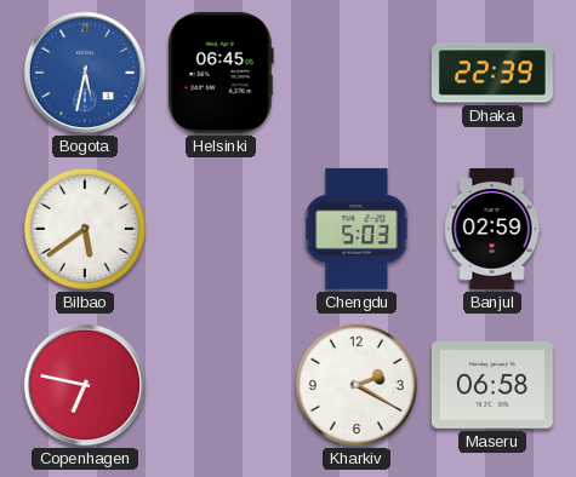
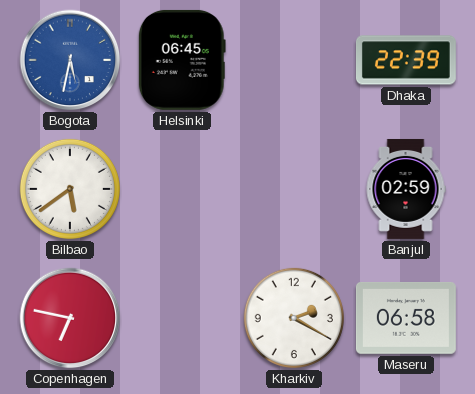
Chengdu: 5:03 -> none (357, 229)
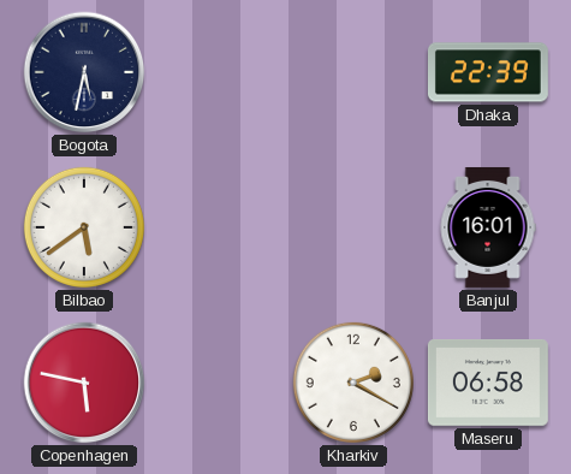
Bogota dial: blue -> navy (84, 72)
Helsinki: 06:45 -> none (182, 60)
Banjul: 02:59 -> 16:01 (488, 227)
Copenhagen: 6:47 -> 5:47 (84, 383)
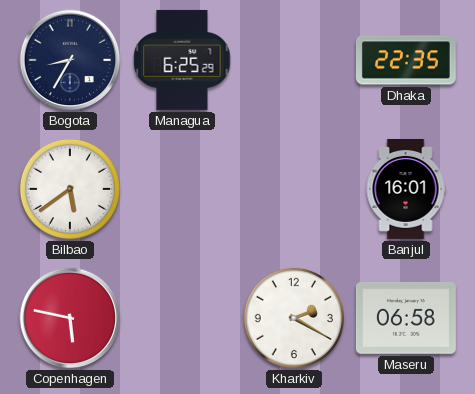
Bogota: 5:32 -> 8:35 (70, 60)
Managua: none -> 6:25 (182, 60)
Dhaka: 22:39 -> 22:35 (406, 60)
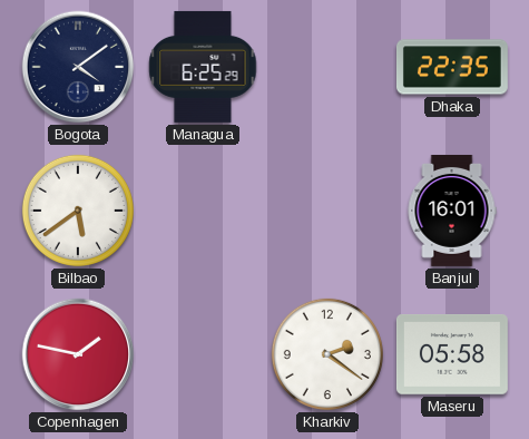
Bogota: 8:35 -> 4:09 (78, 67)
Copenhagen: 5:47 -> 1:47 (78, 354)
Kharkiv: 2:20 -> 2:21 (327, 354)
Maseru: 06:58 -> 05:58 (452, 355)
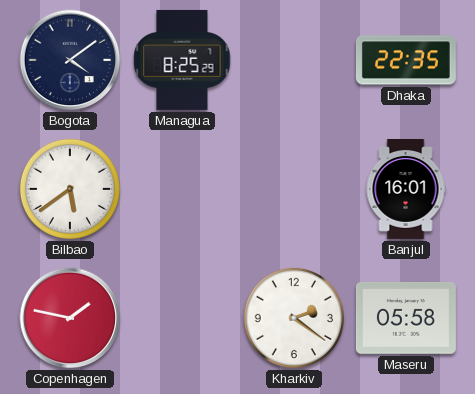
Managua: 6:25 -> 8:25 (182, 60)
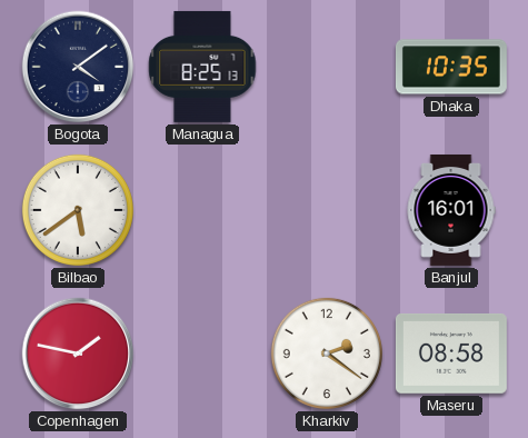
Managua: 8:25:29 -> 8:25:13 (202, 67)
Dhaka: 22:35 -> 10:35 (451, 67)
Maseru: 05:58 -> 08:58 (451, 355)
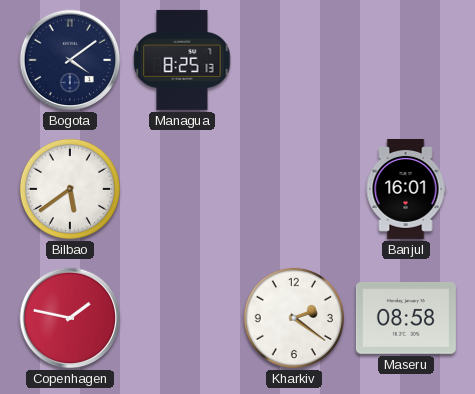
Dhaka: 10:35 -> none (451, 67)
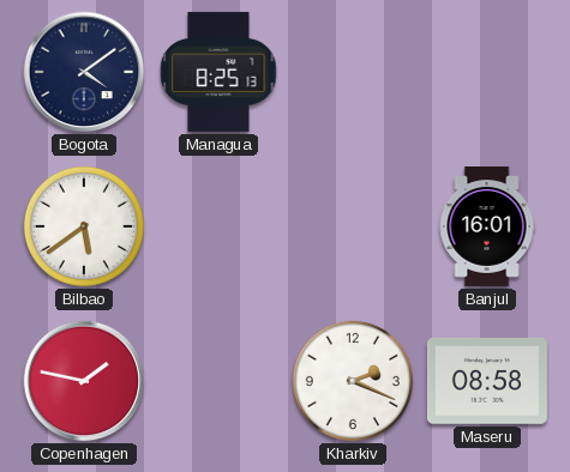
Kharkiv: 2:21 -> 2:19 (353, 381)
